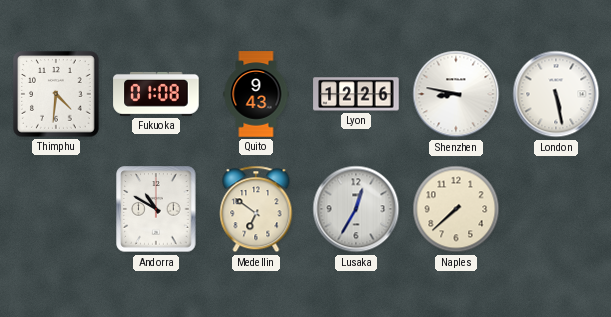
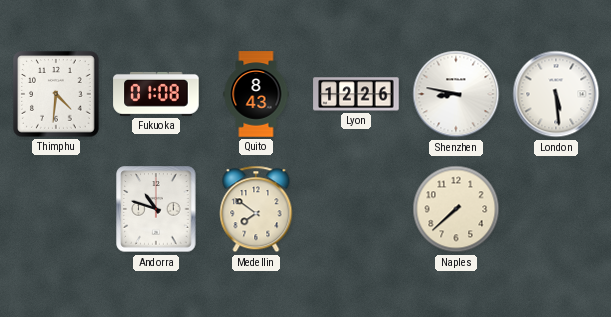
Quito: 9:43 -> 8:43 (256, 94)
London: 5:28 -> 5:29 (556, 94)
Andorra: 10:50 -> 10:48 (156, 209)
Medellin: 6:51 -> 7:51 (256, 209)
Lusaka: 12:35 -> none (356, 209)
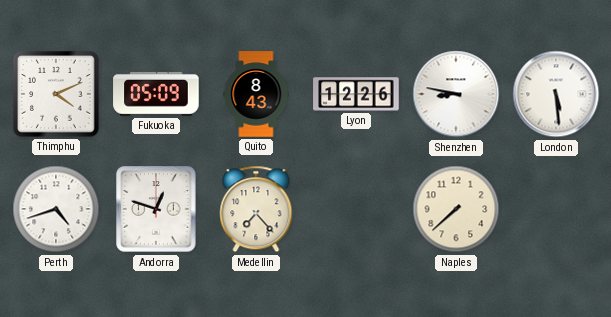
Thimphu: 4:31 -> 4:11 (56, 94)
Fukuoka: 01:08 -> 05:09 (156, 94)
Perth: none -> 4:42 (56, 209)
Andorra: 10:48 -> 12:48 (156, 209)
Medellin: 7:51 -> 7:23 (256, 209)
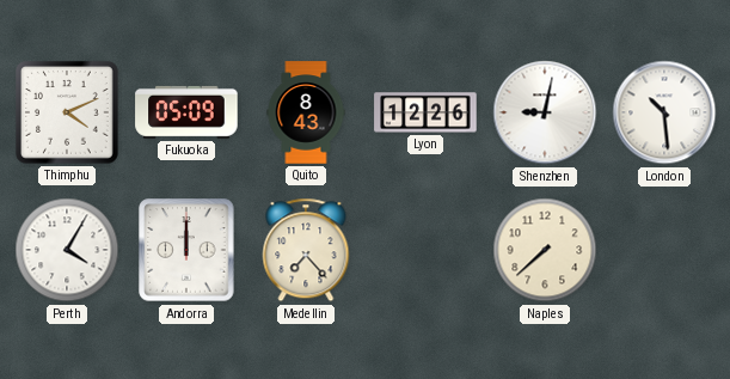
Shenzhen: 8:47 -> 9:02 (545, 112)
London: 5:29 -> 10:29 (664, 112)
Perth: 4:42 -> 4:05 (67, 250)
Andorra: 12:48 -> 12:00 (186, 250)
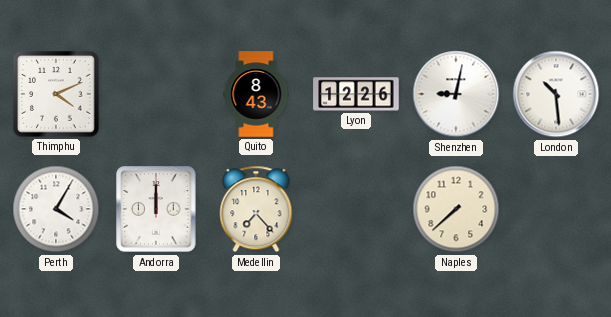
Fukuoka: 05:09 -> none (186, 112)
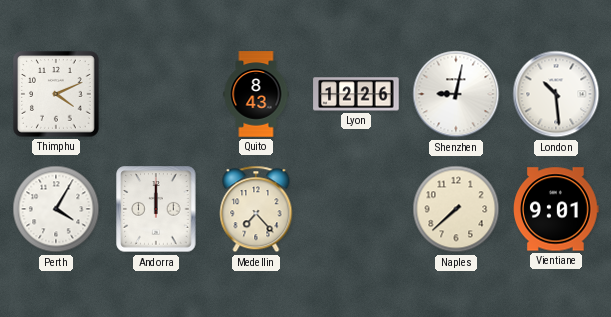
Vientiane: none -> 9:01 (556, 209)
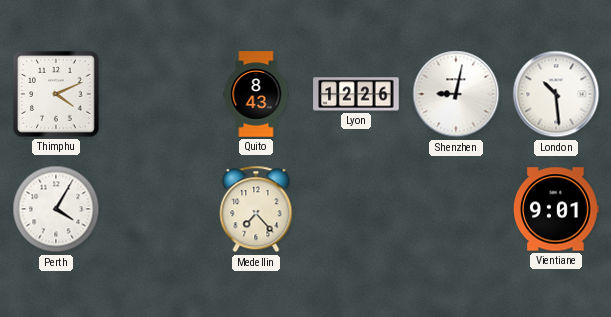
Andorra: 12:00 -> none (156, 209)
Naples: 7:38 -> none (456, 209)
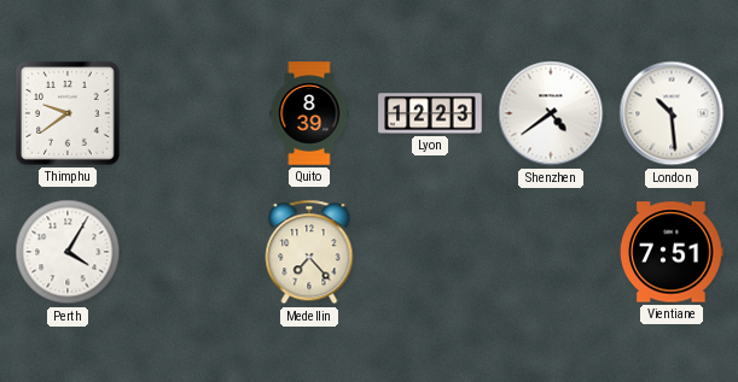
Thimphu: 4:11 -> 9:39 (68, 113)
Quito: 8:43 -> 8:39 (309, 113)
Lyon: 12:26 -> 12:23 (430, 113)
Shenzhen: 9:02 -> 4:39 (551, 113)
Vientiane: 9:01 -> 7:51 (672, 252)
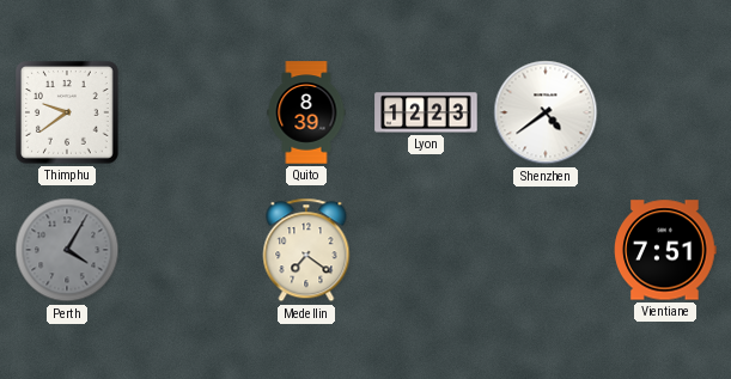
London: 10:29 -> none (672, 113)
Perth dial: white -> grey (67, 250)
Medellin: 7:23 -> 7:21 (306, 250)
